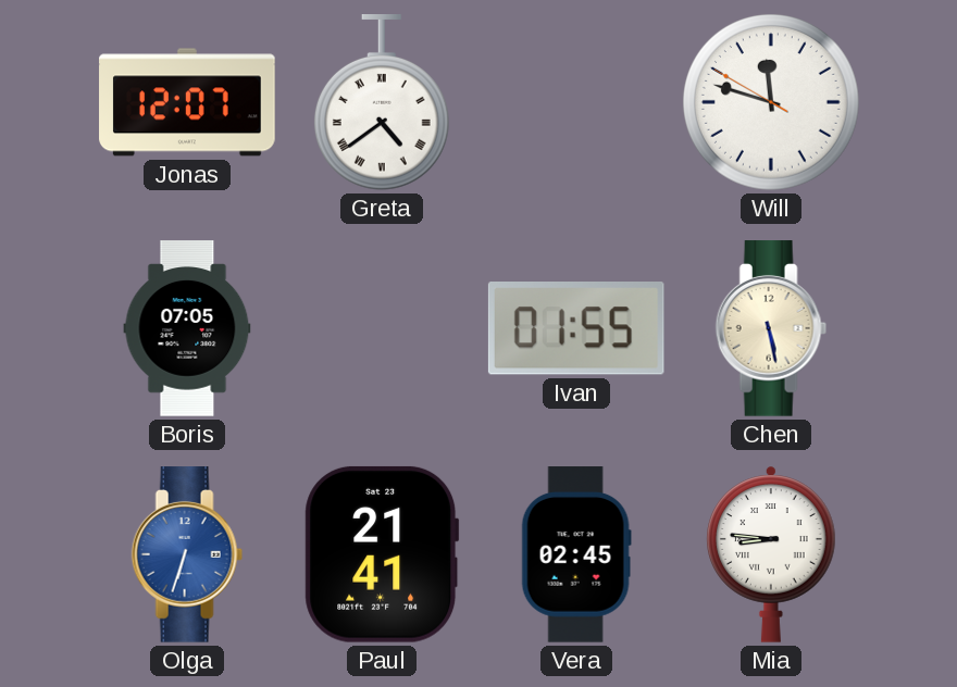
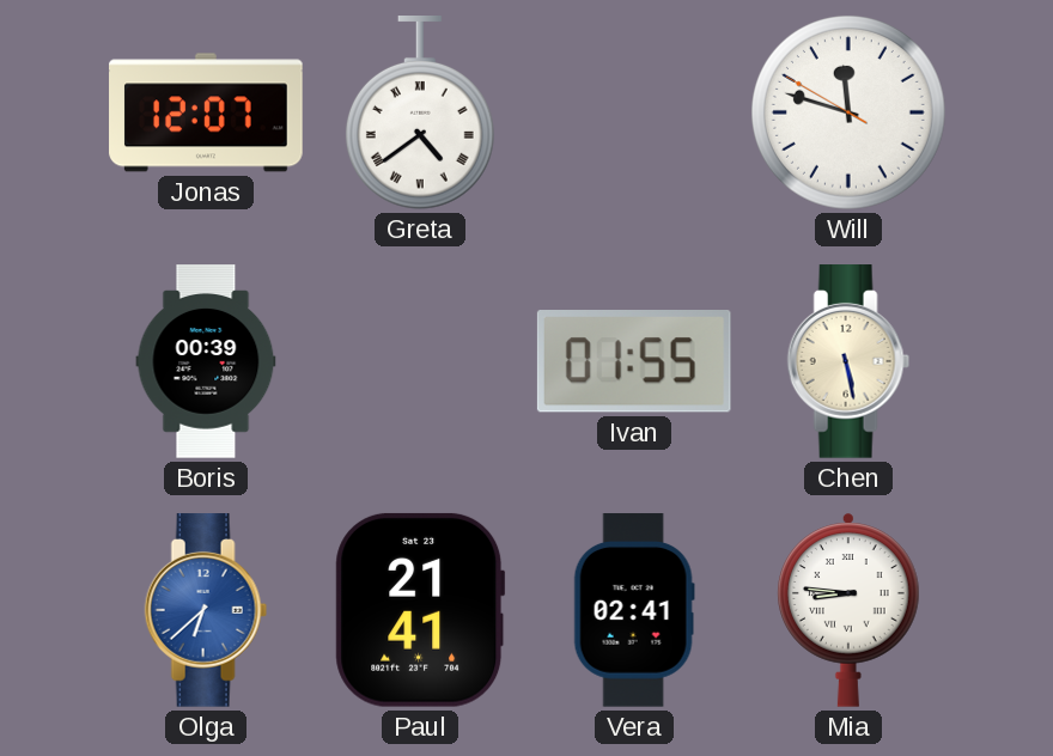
Boris: 07:05 -> 00:39 (206, 361)
Olga: 6:33 -> 6:38 (206, 610)
Vera: 02:45 -> 02:41 (634, 610)
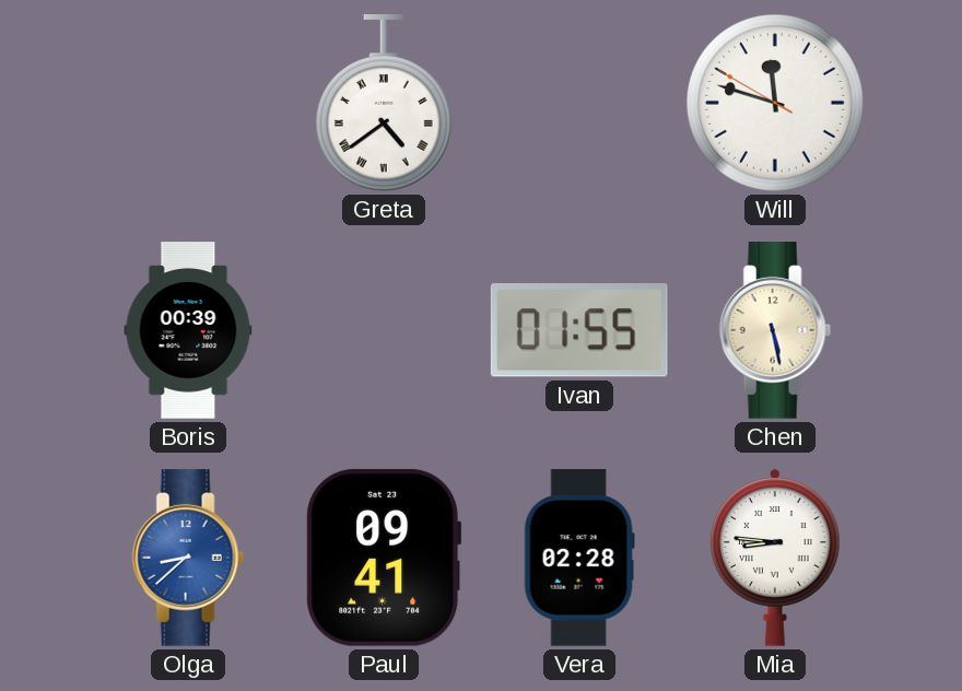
Jonas: 12:07 -> none (206, 112)
Olga: 6:38 -> 8:38 (188, 558)
Paul: 21:41 -> 09:41 (384, 558)
Vera: 02:41 -> 02:28 (579, 558)
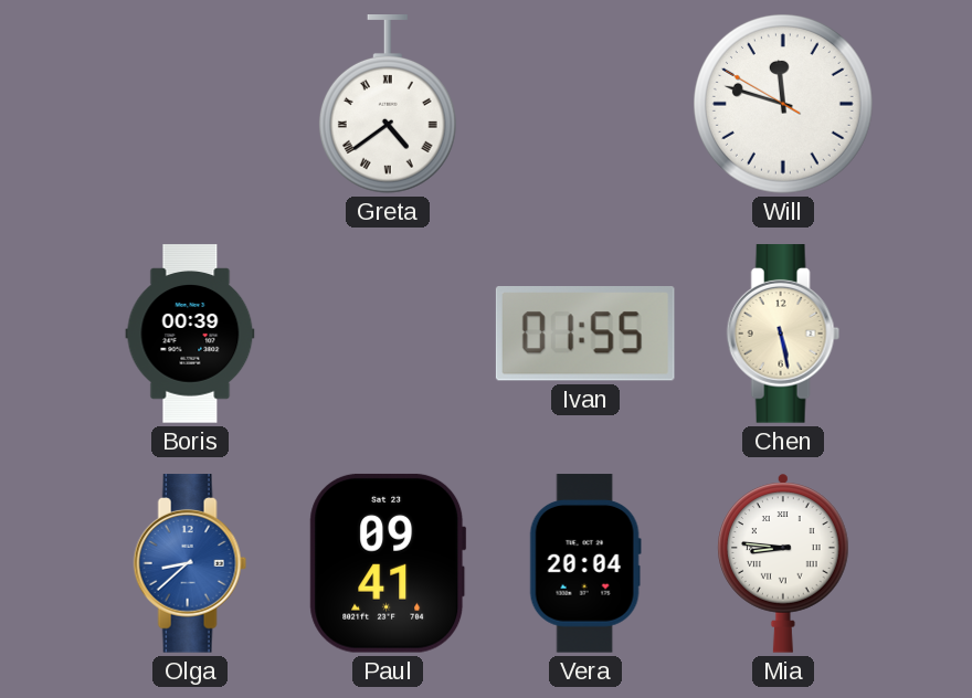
Vera: 02:28 -> 20:04 (585, 563)
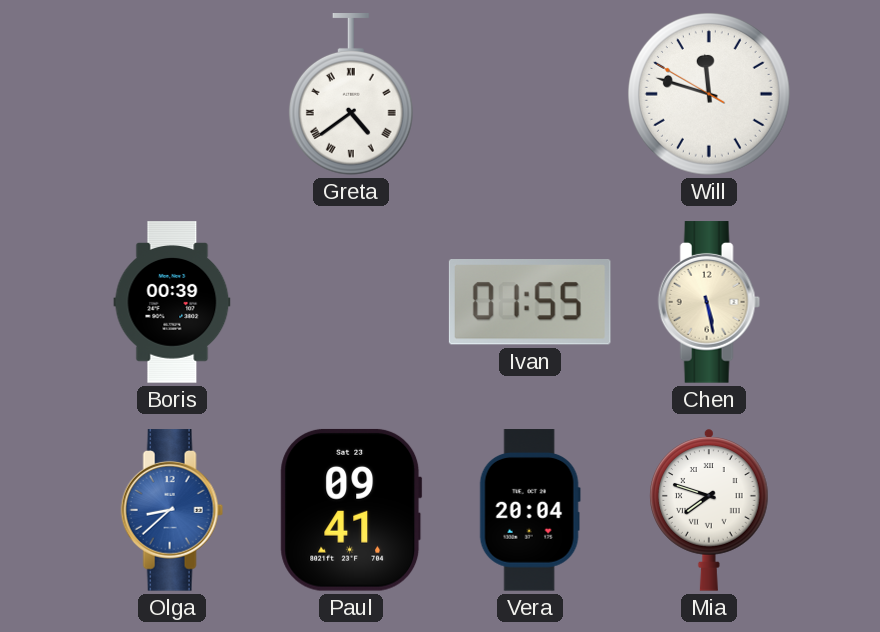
Mia: 8:46 -> 7:48 (710, 510)
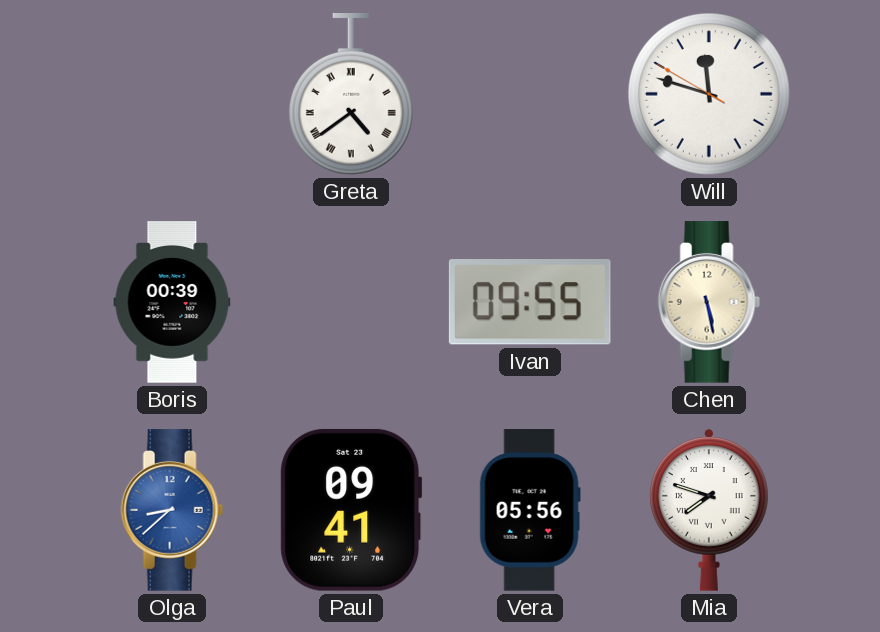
Ivan: 01:55 -> 09:55 (530, 303)
Vera: 20:04 -> 05:56 (530, 510)
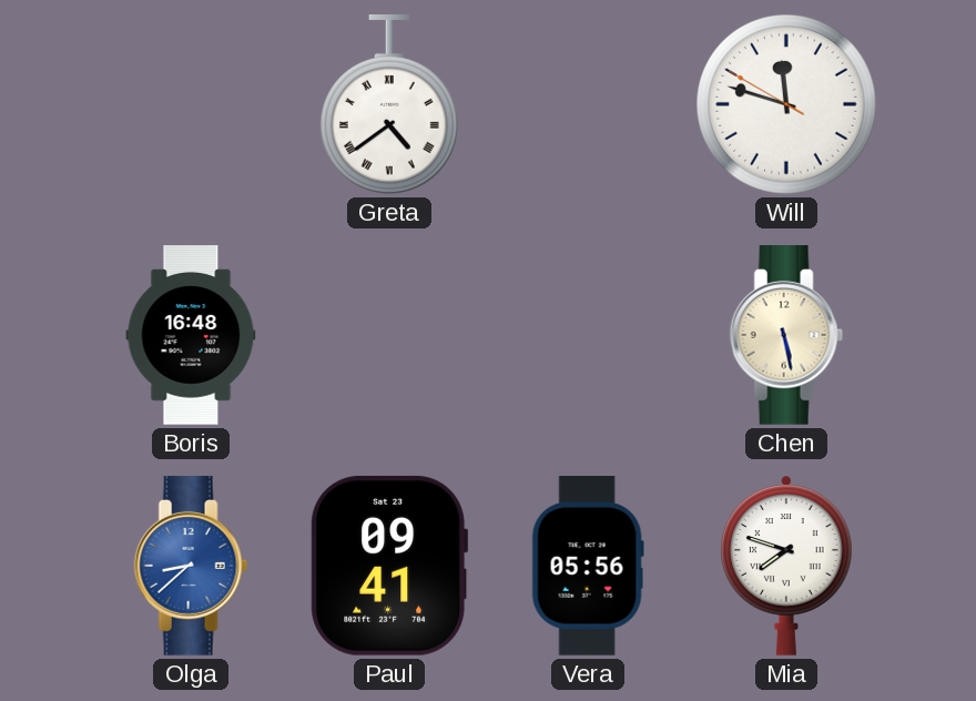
Boris: 00:39 -> 16:48 (191, 335)
Ivan: 09:55 -> none (530, 303)
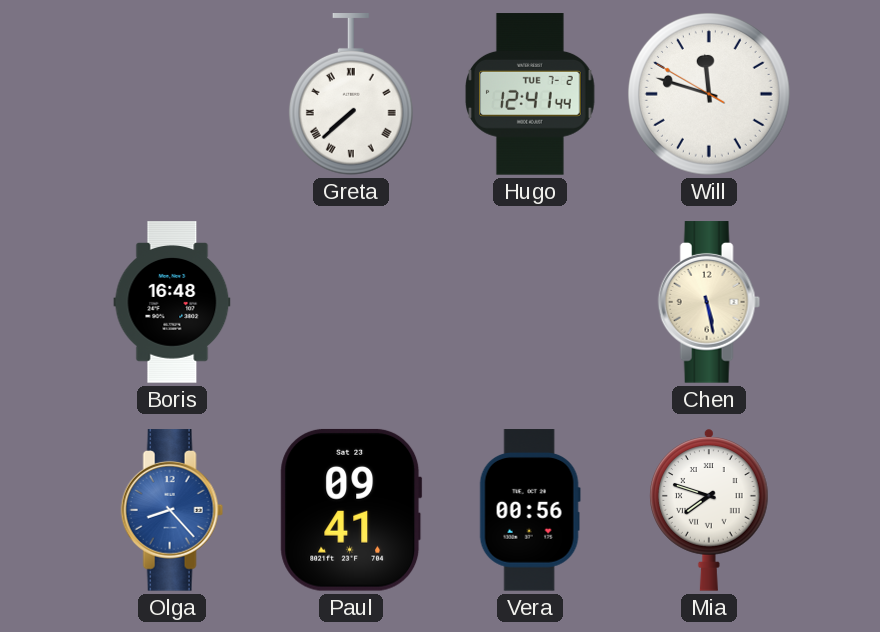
Greta: 4:39 -> 7:38 (351, 95)
Hugo: none -> 12:41 (530, 94)
Olga: 8:38 -> 8:23 (172, 510)
Vera: 05:56 -> 00:56 (530, 510)
